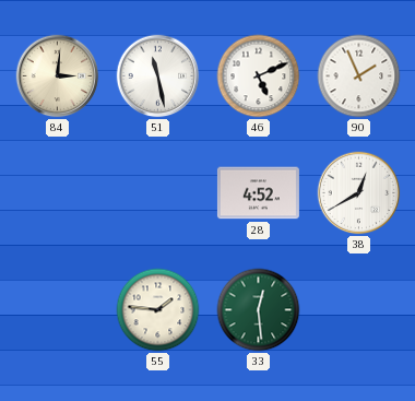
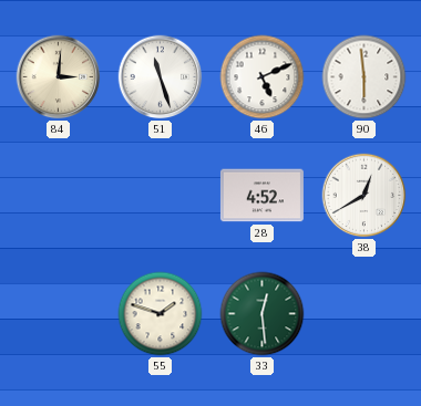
51: 11:28 -> 11:27 (161, 77)
90: 1:56 -> 5:59 (364, 77)
55: 1:46 -> 1:48 (161, 314)
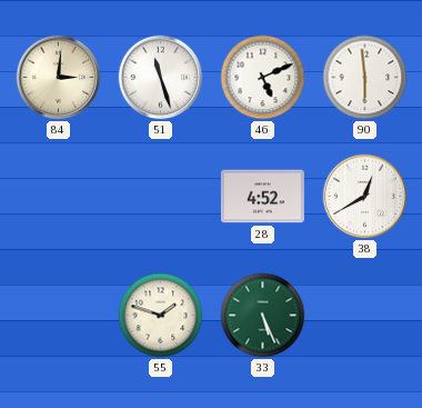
33: 12:29 -> 5:26 (263, 316)
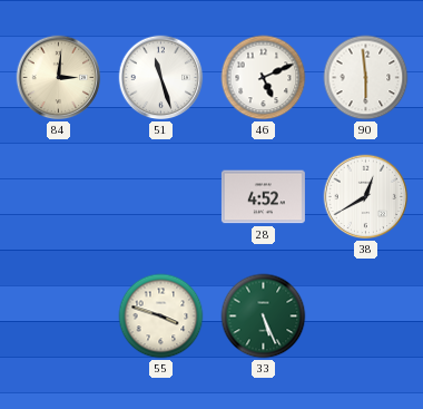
55: 1:48 -> 3:48 (161, 317)
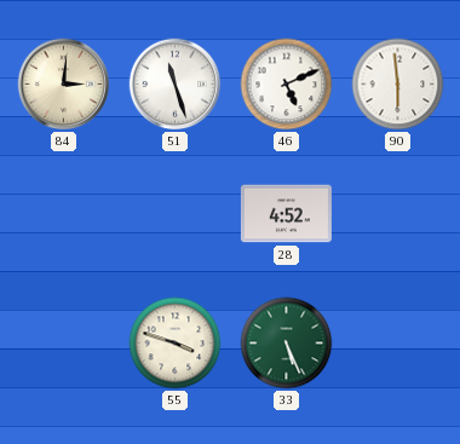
38: 12:40 -> none (366, 197)
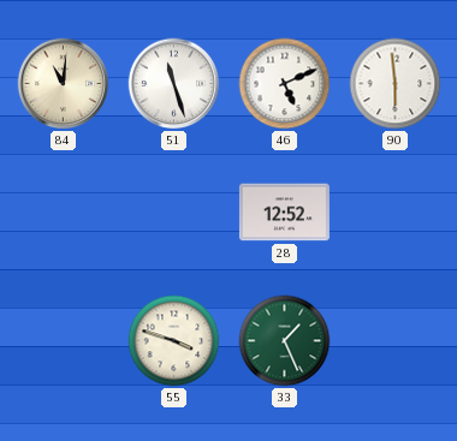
84: 3:01 -> 11:01 (64, 84)
28: 4:52 -> 12:52 (284, 213)
33: 5:26 -> 1:26 (285, 341)
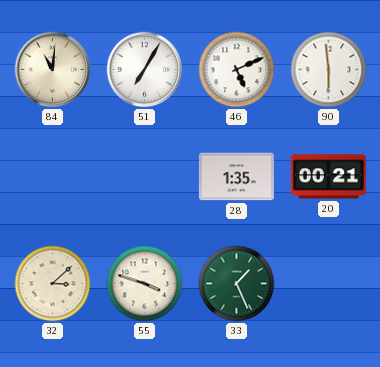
51: 11:27 -> 7:05 (145, 70)
28: 12:52 -> 1:35 (236, 177)
20: none -> 00:21 (328, 177)
32: none -> 3:08 (53, 284)
